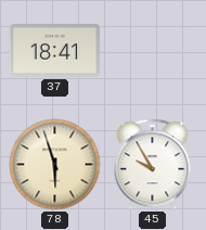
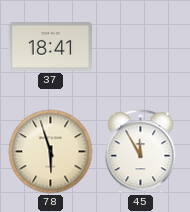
45: 9:55 -> 11:55 (141, 152)
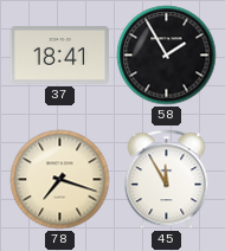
58: none -> 1:55 (167, 56)
78: 5:57 -> 7:18 (60, 180)
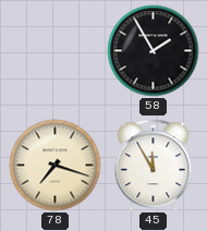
37: 18:41 -> none (59, 56)
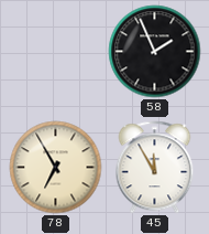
58: 1:55 -> 1:56 (155, 52)
78: 7:18 -> 6:55 (56, 168)
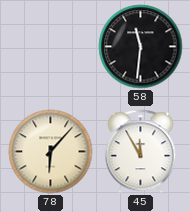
58: 1:56 -> 11:31 (141, 47)
78: 6:55 -> 6:07 (51, 152)
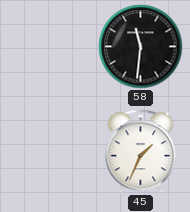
78: 6:07 -> none (51, 152)
45: 11:55 -> 1:34 (141, 152)
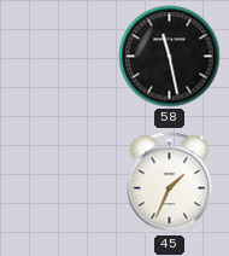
58: 11:31 -> 11:28 (170, 57)
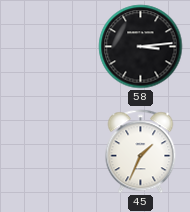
58: 11:28 -> 3:14 (141, 47)
